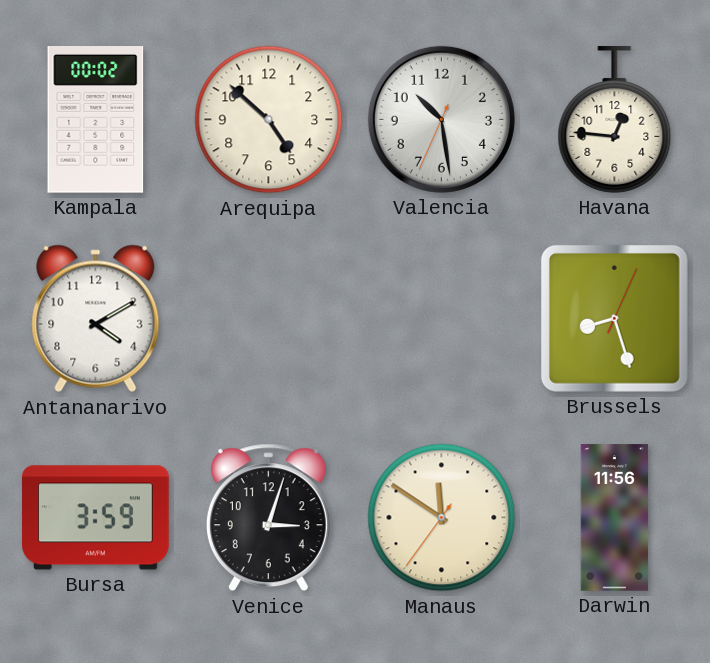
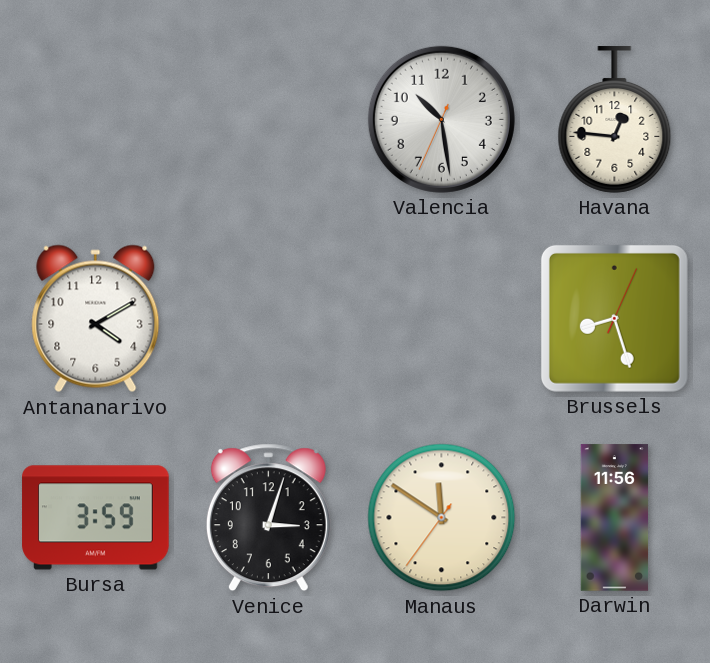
Kampala: 00:02 -> none (96, 120)
Arequipa: 4:52 -> none (269, 120)
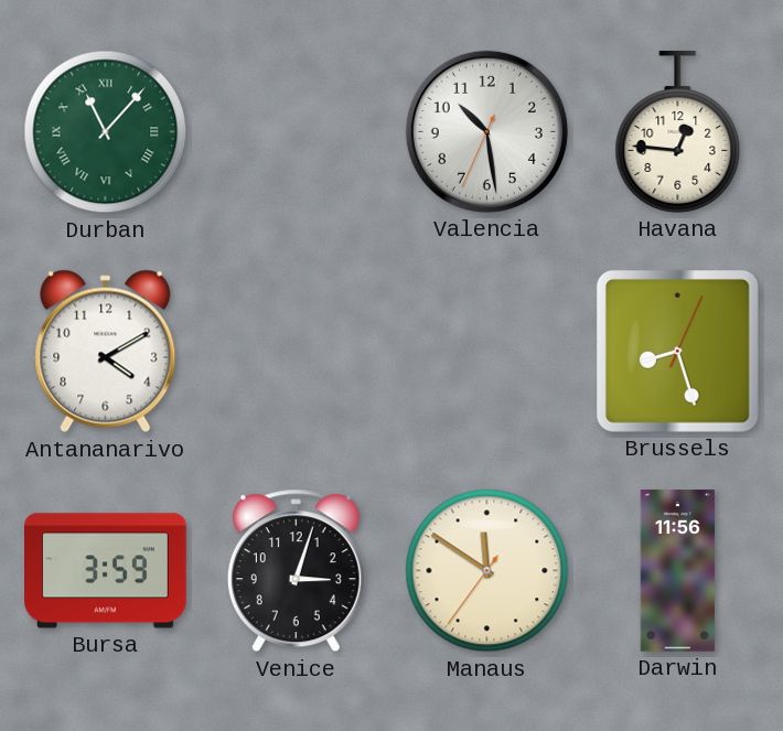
Durban: none -> 11:07 (106, 132)
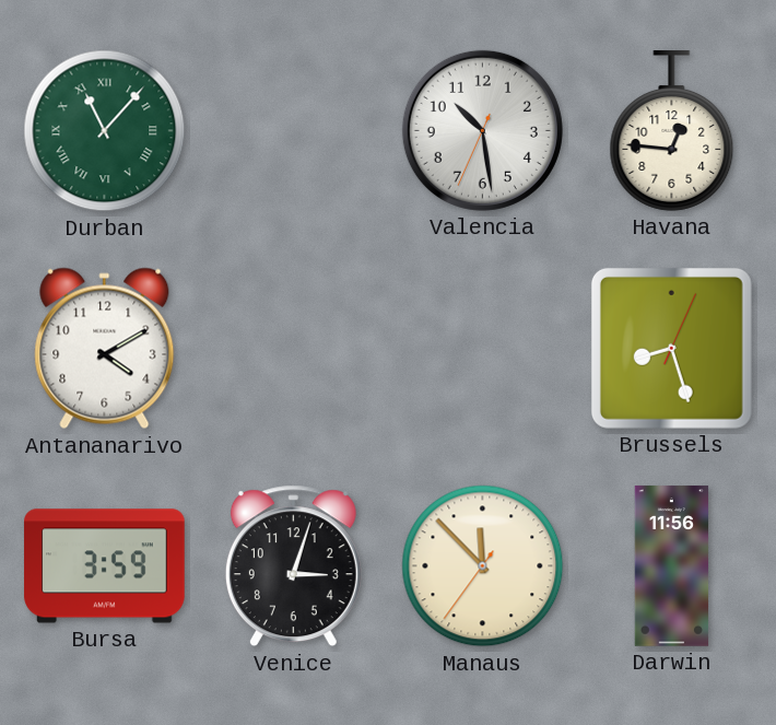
Manaus: 11:50 -> 11:52 (483, 566)
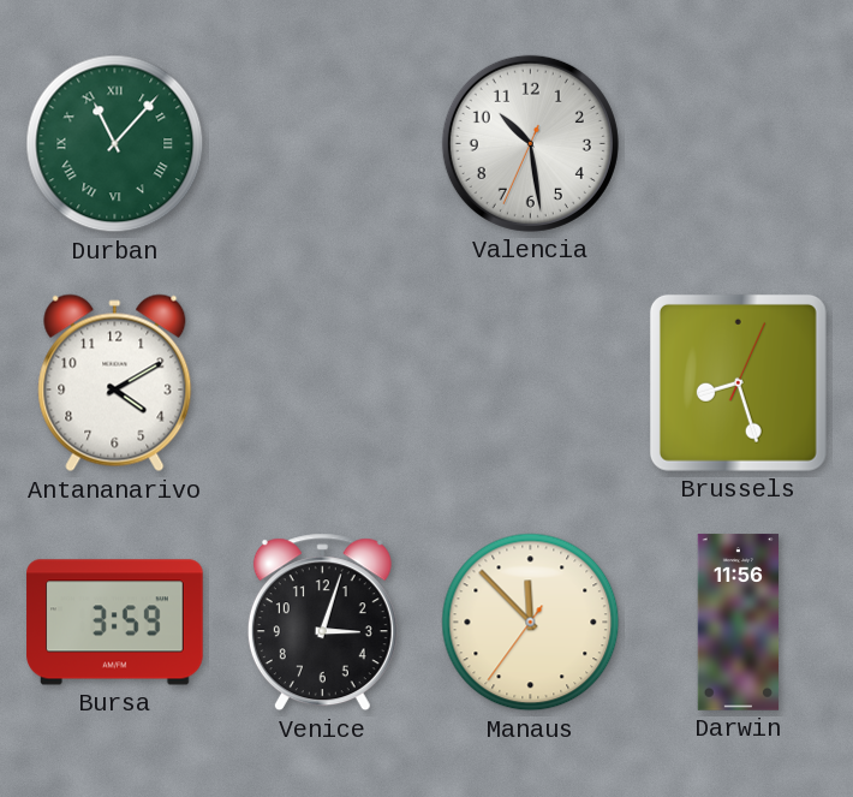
Havana: 12:46 -> none (672, 131)
